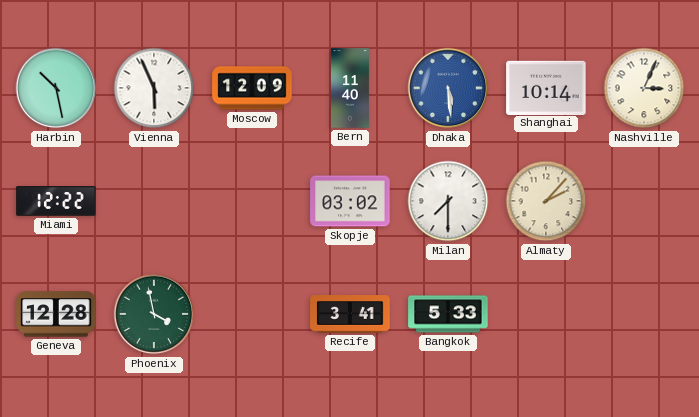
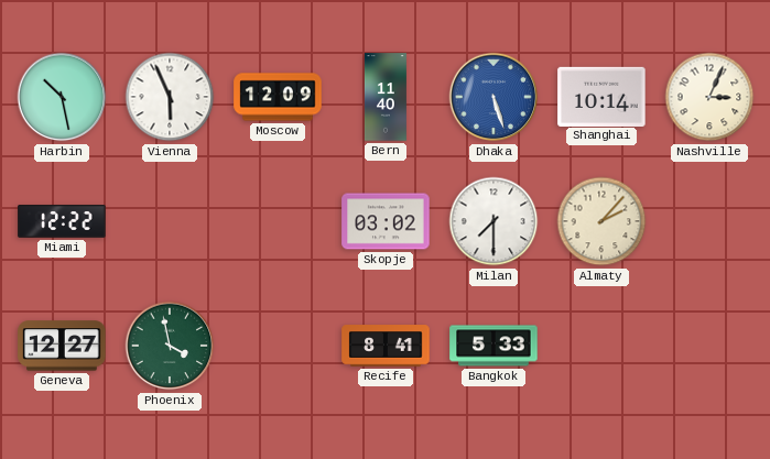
Dhaka: 5:29 -> 5:27 (494, 97)
Geneva: 12:28 -> 12:27 (62, 346)
Recife: 3:41 -> 8:41 (386, 346)
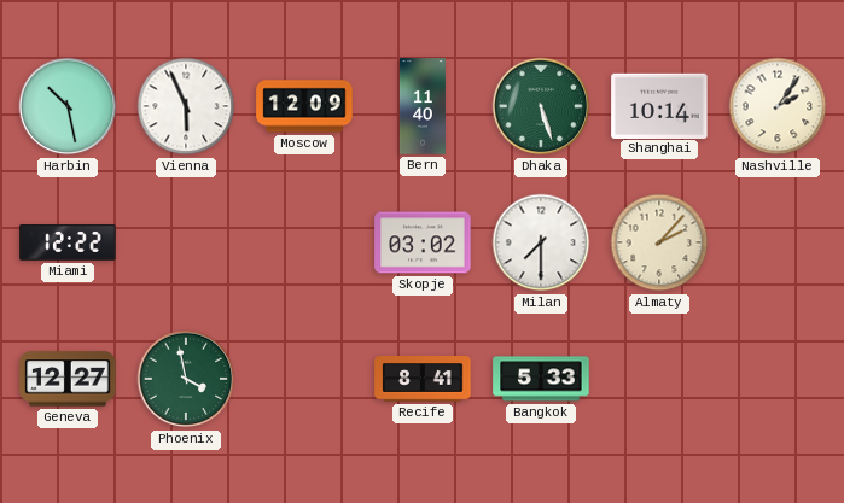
Dhaka dial: blue -> green (541, 106)
Nashville: 3:04 -> 2:06 (778, 106)
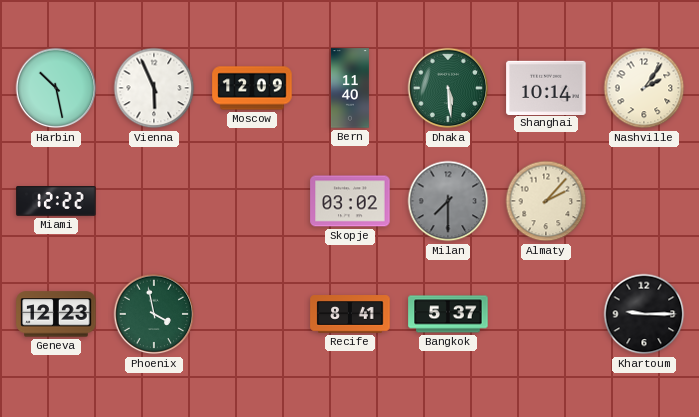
Dhaka: 5:27 -> 5:29 (448, 88)
Milan dial: white -> grey (448, 201)
Geneva: 12:27 -> 12:23 (56, 314)
Bangkok: 5:33 -> 5:37 (448, 314)
Khartoum: none -> 9:15 (644, 314)
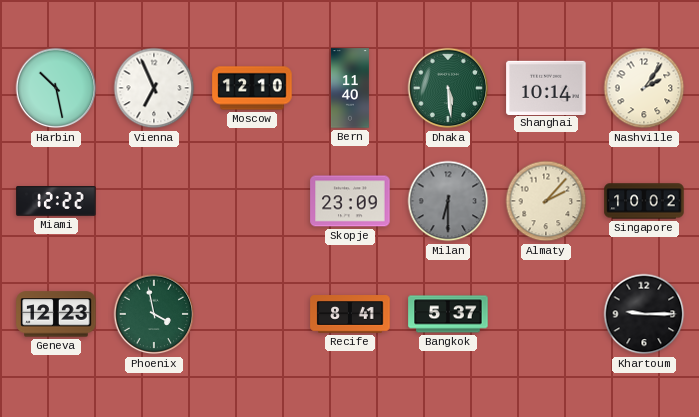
Vienna: 5:56 -> 6:56 (154, 88)
Moscow: 12:09 -> 12:10 (252, 88)
Skopje: 03:02 -> 23:09 (350, 201)
Milan: 7:30 -> 6:30 (448, 201)
Singapore: none -> 10:02 (644, 201)
